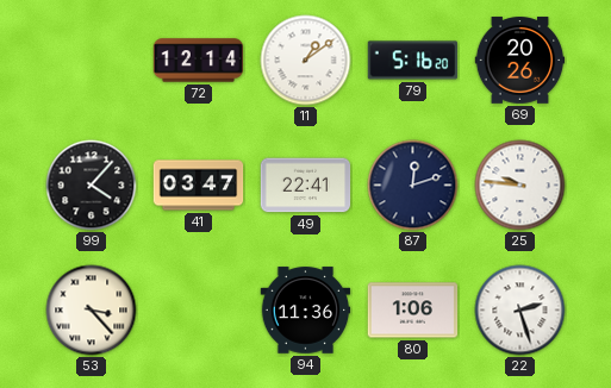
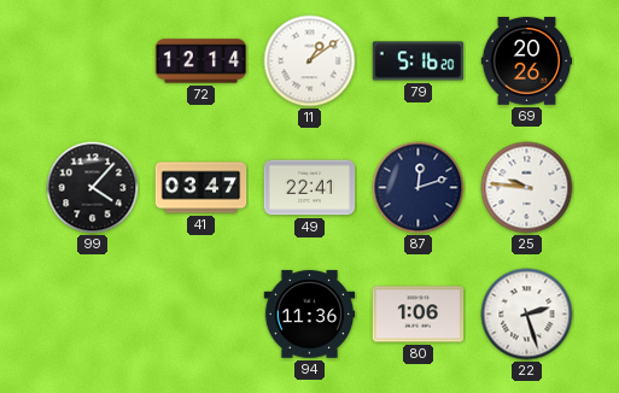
53: 3:23 -> none (92, 311)
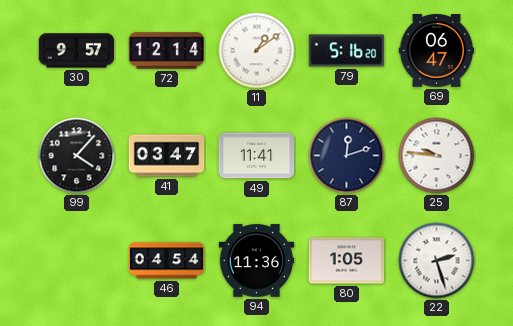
30: none -> 9:57 (77, 51)
69: 20:26 -> 06:47 (437, 51)
49: 22:41 -> 11:41 (257, 156)
46: none -> 04:54 (167, 261)
80: 1:06 -> 1:05 (347, 261)
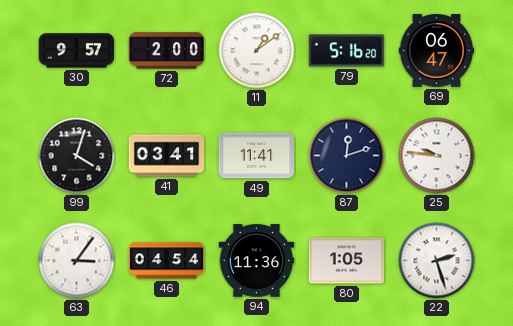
72: 12:14 -> 2:00 (167, 51)
99: 4:07 -> 4:03 (77, 156)
41: 03:47 -> 03:41 (167, 156)
63: none -> 3:06 (77, 261)
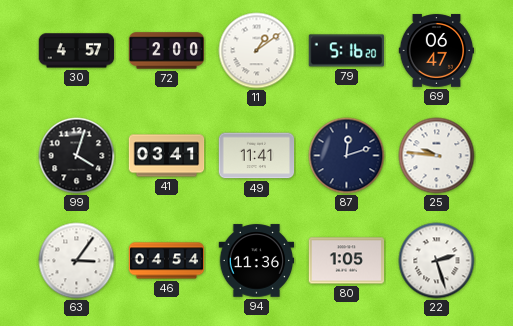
30: 9:57 -> 4:57 (77, 51)
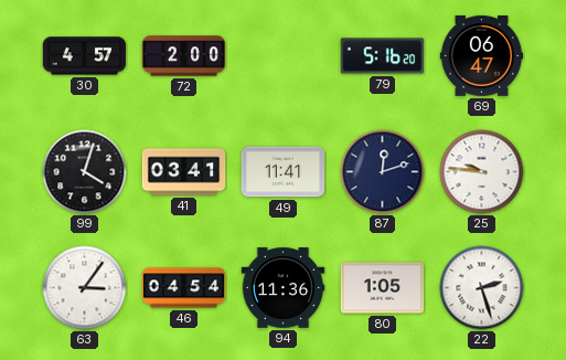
11: 1:09 -> none (257, 51)
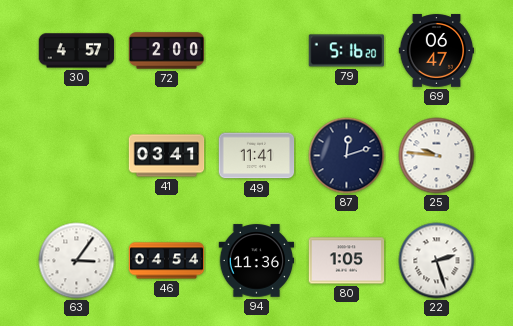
99: 4:03 -> none (85, 172)
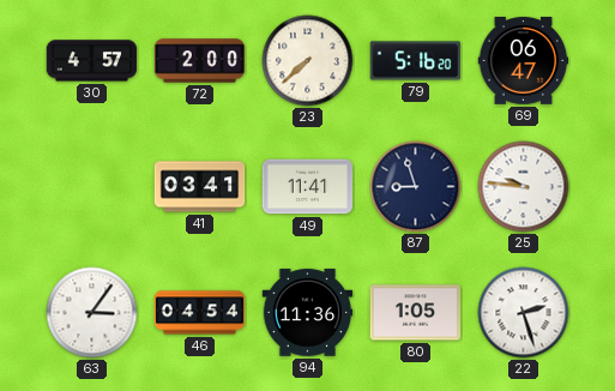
23: none -> 7:38 (308, 61)
87: 12:12 -> 8:57 (416, 187)
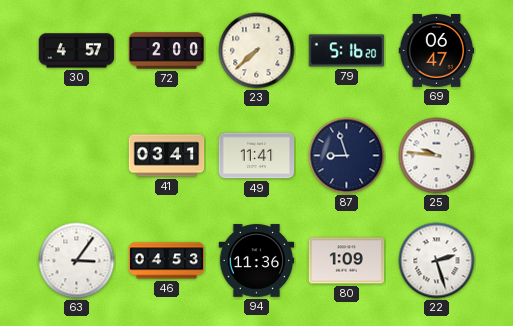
46: 04:54 -> 04:53 (167, 261)
80: 1:05 -> 1:09 (347, 261)
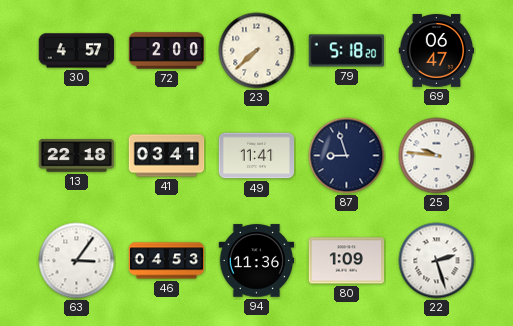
79: 5:16 -> 5:18 (347, 51)
13: none -> 22:18 (77, 156)
